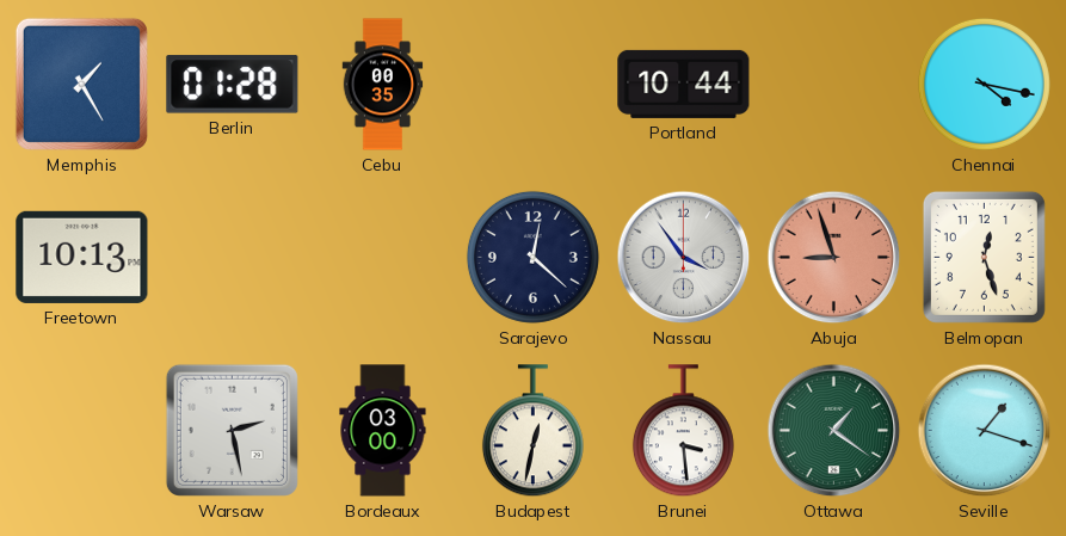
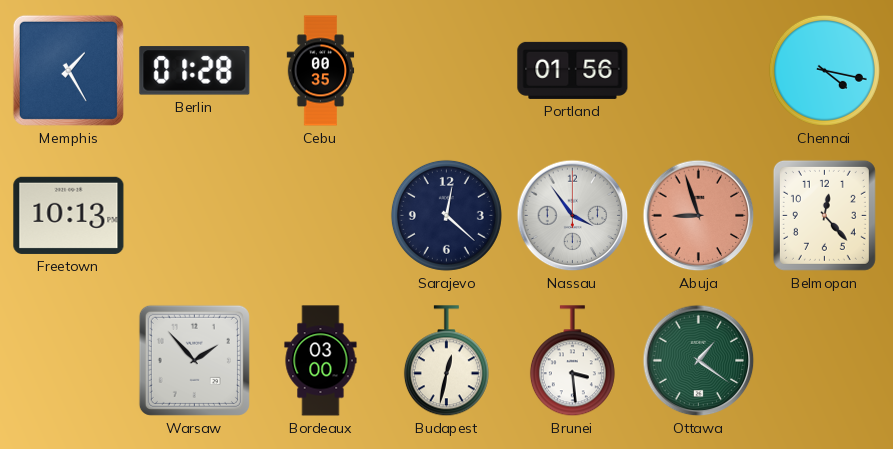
Portland: 10:44 -> 01:56 (573, 70)
Belmopan: 12:27 -> 12:23 (824, 215)
Warsaw: 2:28 -> 1:53 (194, 360)
Seville: 1:18 -> none (985, 431)
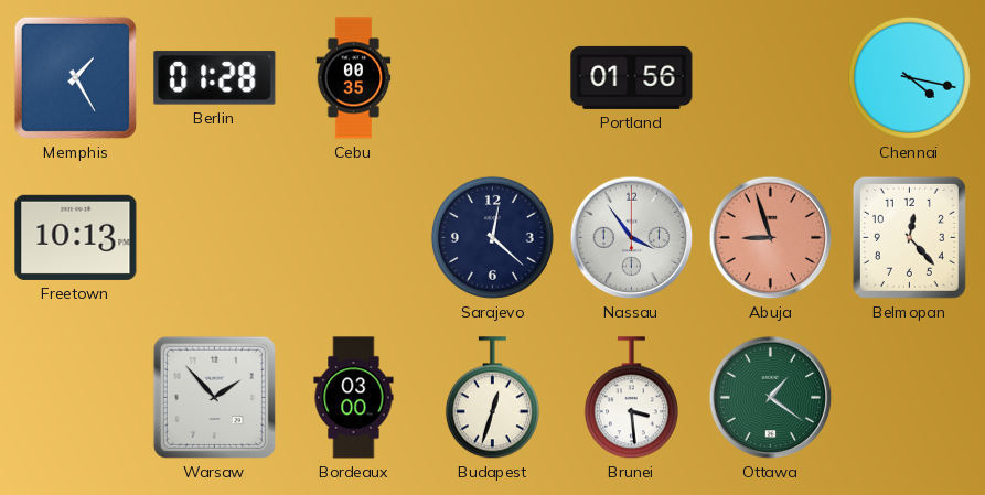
Budapest: 12:32 -> 12:33 (492, 398)
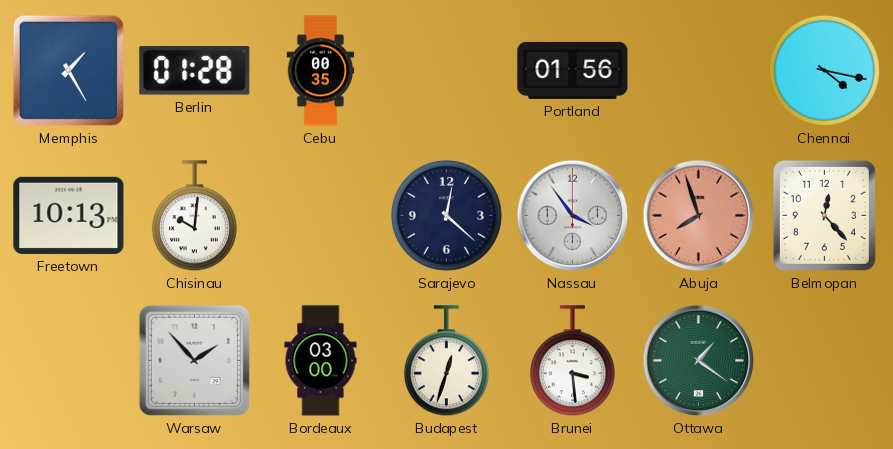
Chisinau: none -> 10:01 (194, 216)
Abuja: 8:57 -> 7:57 (699, 216)
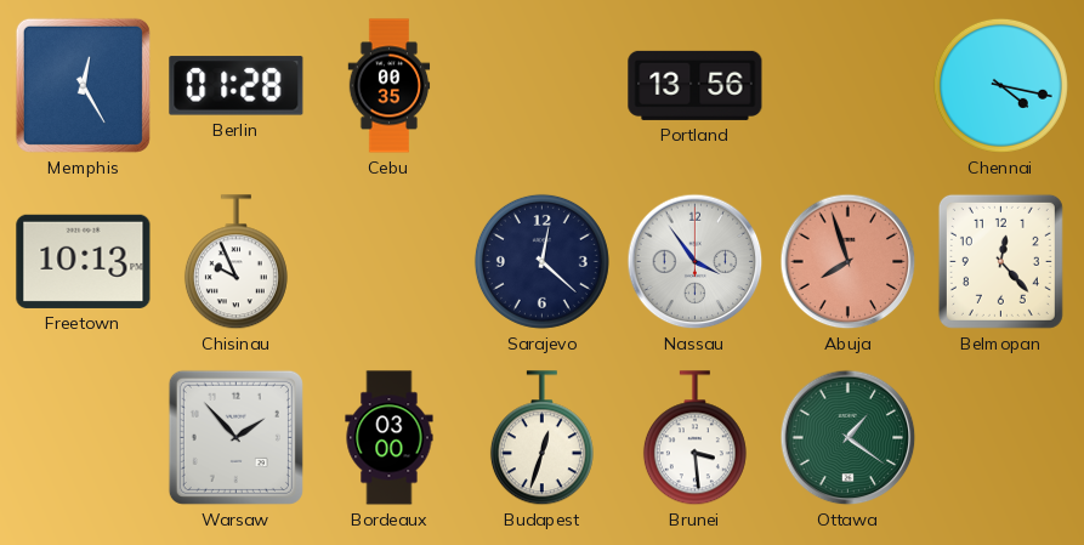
Memphis: 1:25 -> 12:25 (83, 85)
Portland: 01:56 -> 13:56 (696, 85)
Chisinau: 10:01 -> 9:56 (235, 262)
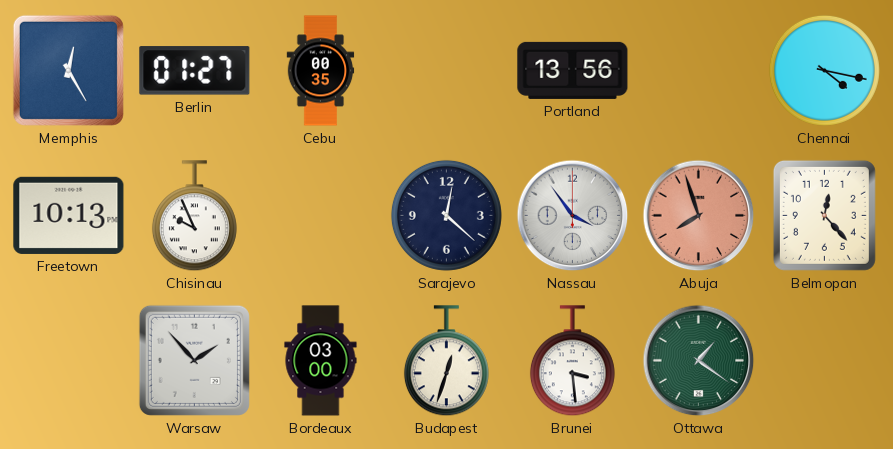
Berlin: 01:28 -> 01:27 (195, 71)
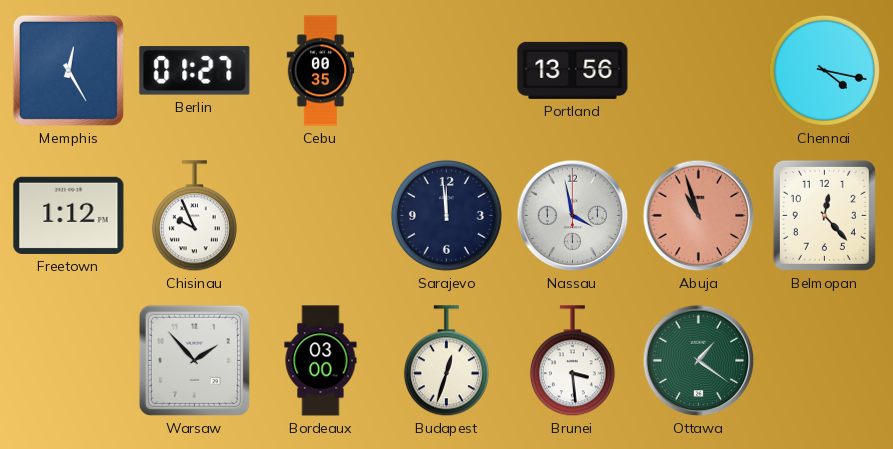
Freetown: 10:13 -> 1:12 (69, 215)
Sarajevo: 12:22 -> 11:59 (446, 215)
Nassau: 3:54 -> 3:58 (573, 216)
Abuja: 7:57 -> 10:57 (699, 216)
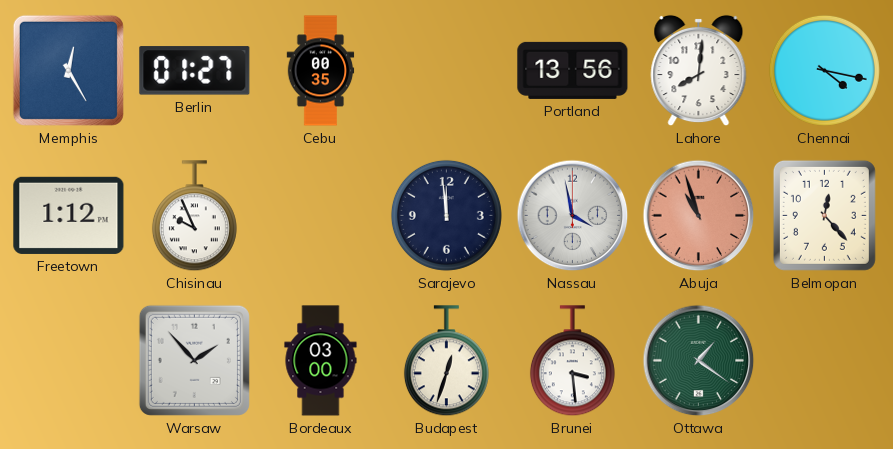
Lahore: none -> 8:01 (699, 71)
